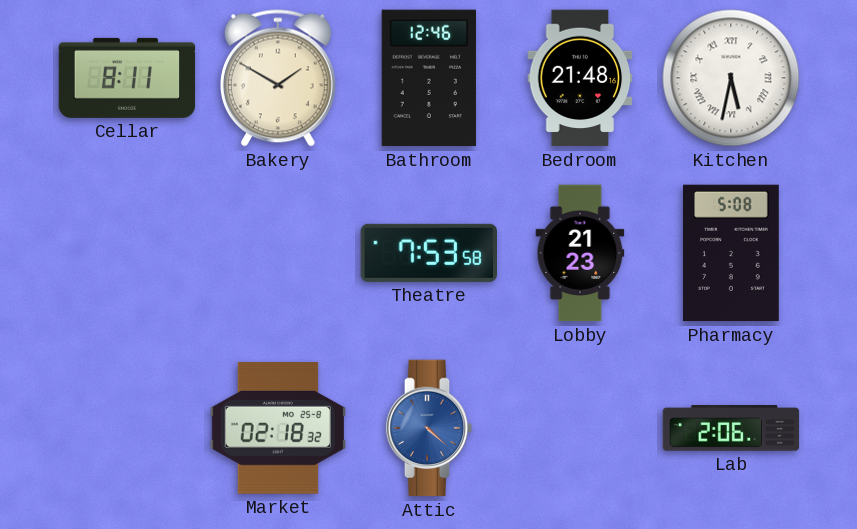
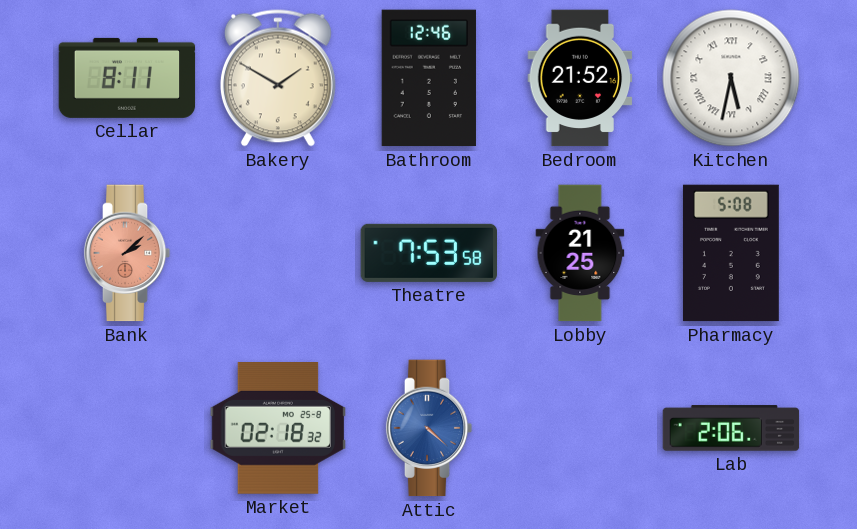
Bedroom: 21:48 -> 21:52 (580, 78)
Bank: none -> 2:08 (127, 253)
Lobby: 21:23 -> 21:25 (580, 253)
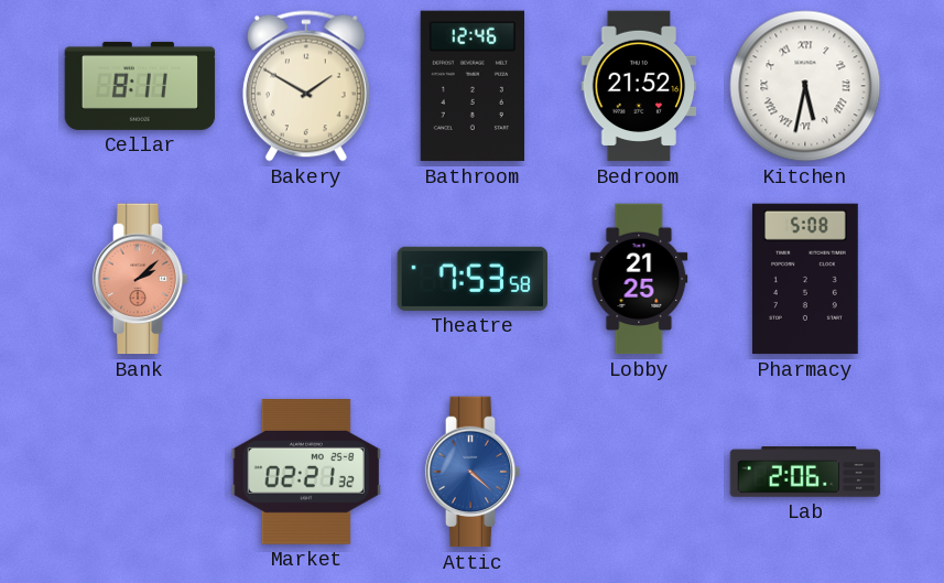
Market: 02:18 -> 02:21 (306, 473)
